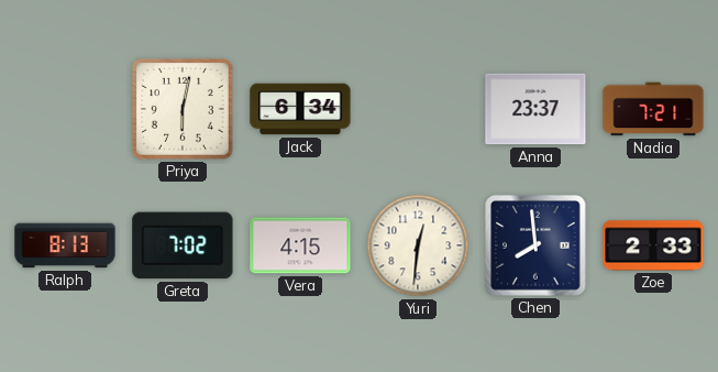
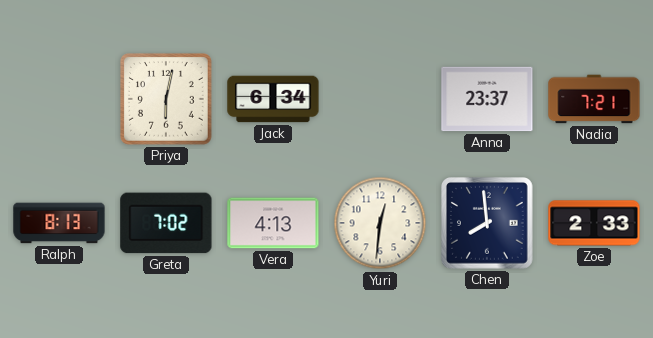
Vera: 4:15 -> 4:13 (273, 223)
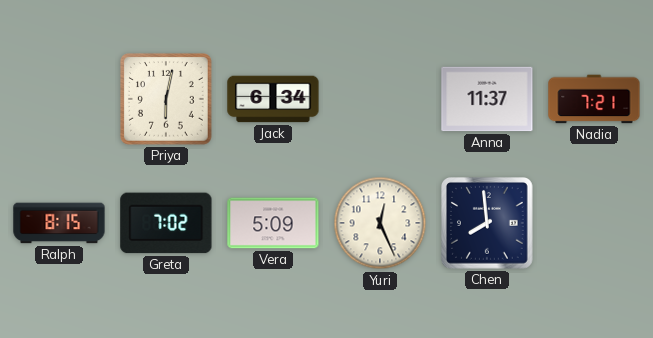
Anna: 23:37 -> 11:37 (487, 99)
Ralph: 8:13 -> 8:15 (59, 223)
Vera: 4:13 -> 5:09 (273, 223)
Yuri: 12:31 -> 12:26 (380, 223)
Zoe: 2:33 -> none (594, 223)
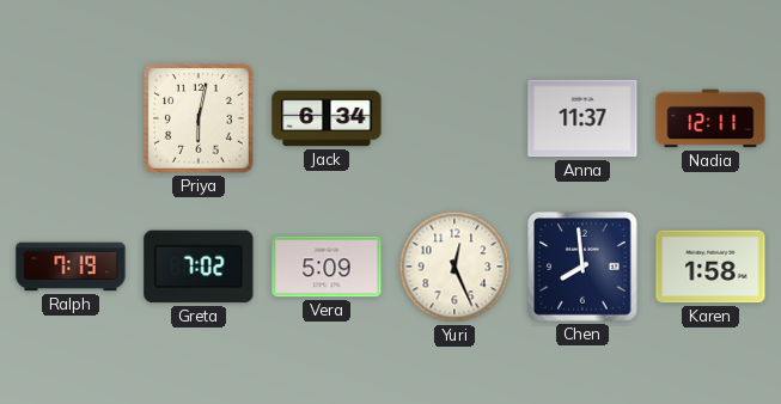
Nadia: 7:21 -> 12:11 (710, 118)
Ralph: 8:15 -> 7:19 (71, 267)
Karen: none -> 1:58 (710, 267)
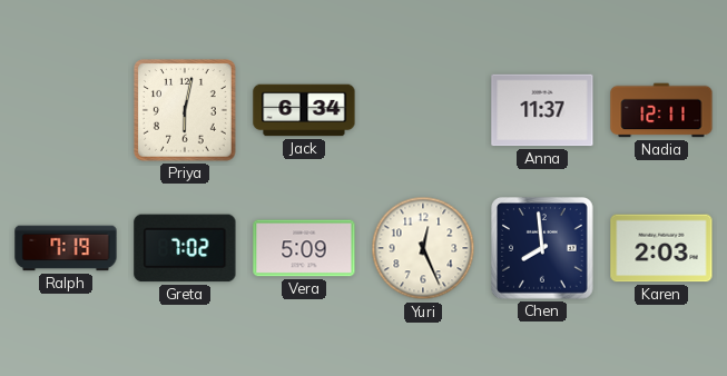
Karen: 1:58 -> 2:03 (661, 248)
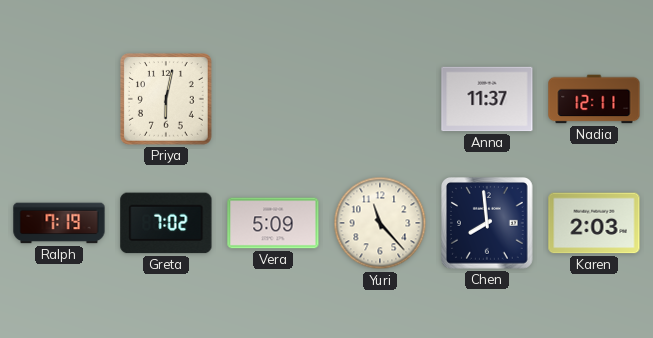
Jack: 6:34 -> none (304, 110)
Yuri: 12:26 -> 11:23 (380, 223)
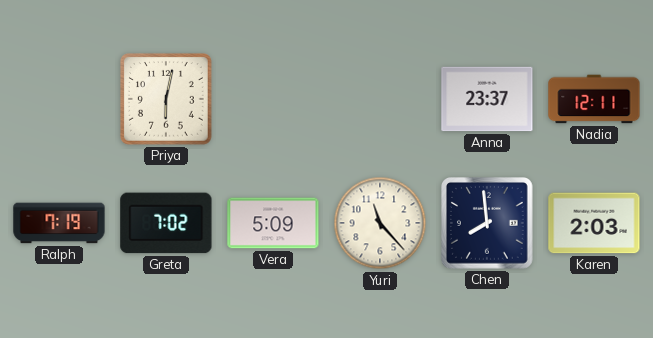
Anna: 11:37 -> 23:37 (487, 99)
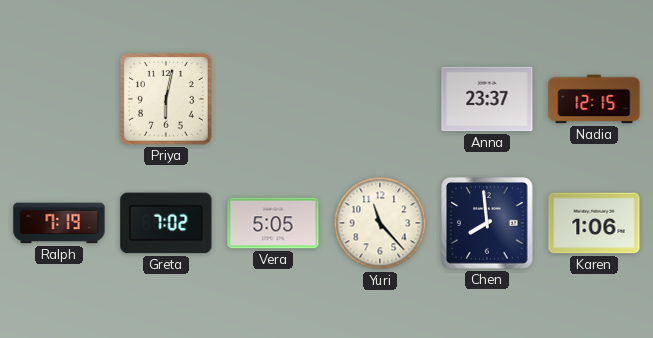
Nadia: 12:11 -> 12:15 (594, 99)
Vera: 5:09 -> 5:05 (273, 223)
Karen: 2:03 -> 1:06 (594, 223)
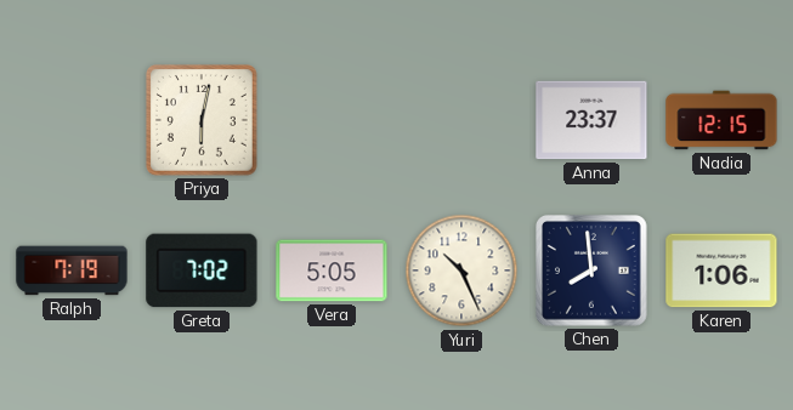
Yuri: 11:23 -> 10:26 (461, 271)
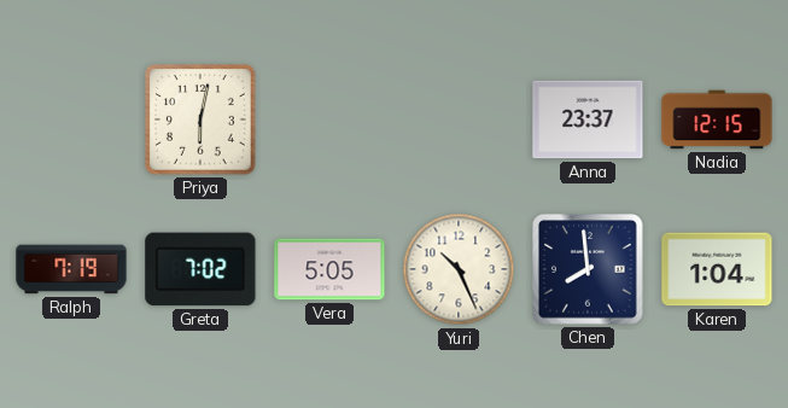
Karen: 1:06 -> 1:04 (717, 269)
